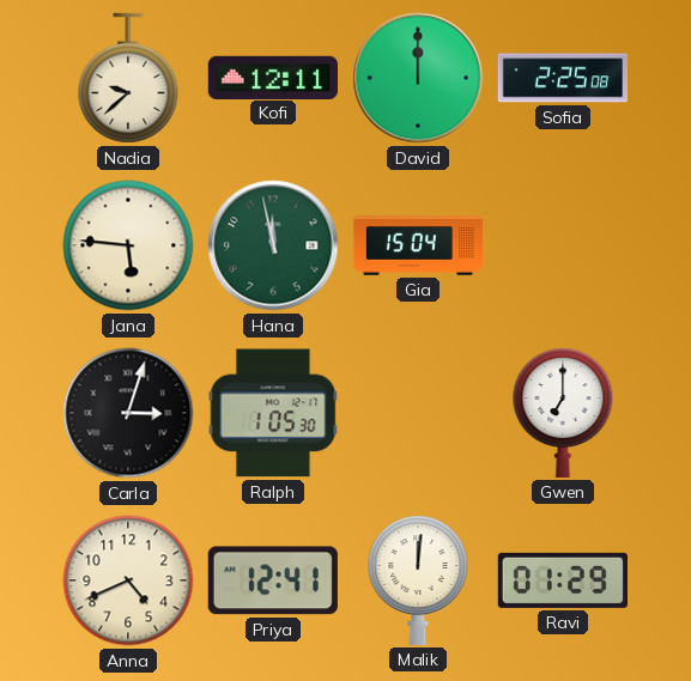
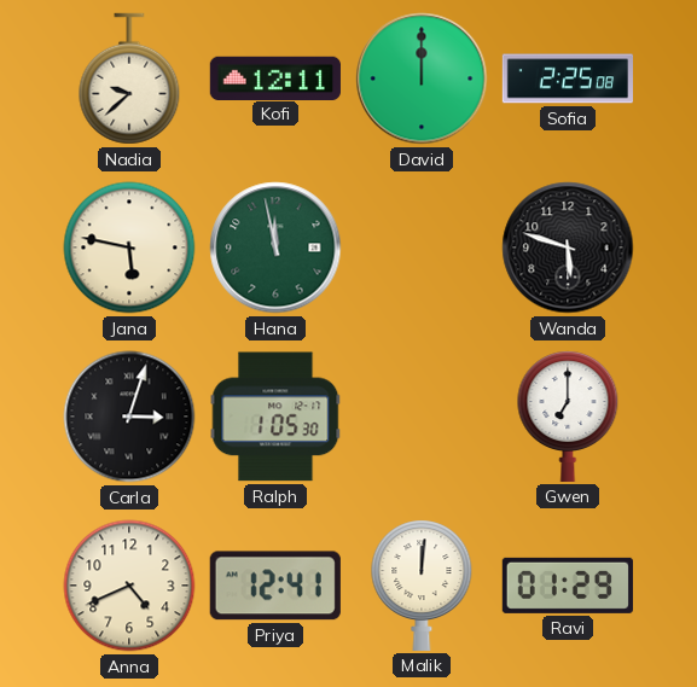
Jana: 5:46 -> 5:47 (129, 248)
Gia: 15:04 -> none (417, 247)
Wanda: none -> 5:48 (568, 248)
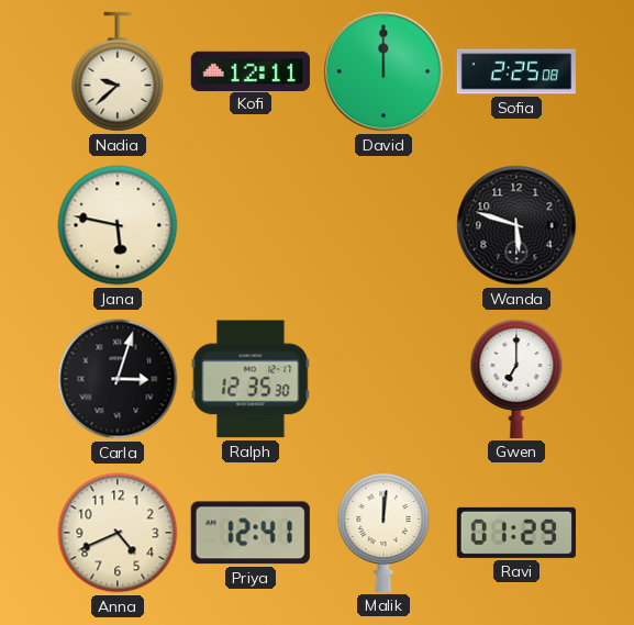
Hana: 11:58 -> none (275, 248)
Ralph: 1:05 -> 12:35 (251, 379)
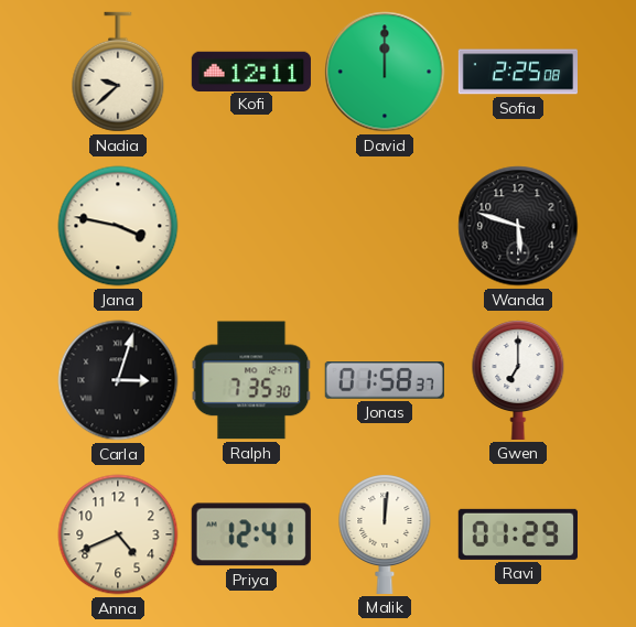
Jana: 5:47 -> 3:47 (118, 226)
Ralph: 12:35 -> 7:35 (251, 380)
Jonas: none -> 01:58 (385, 381)
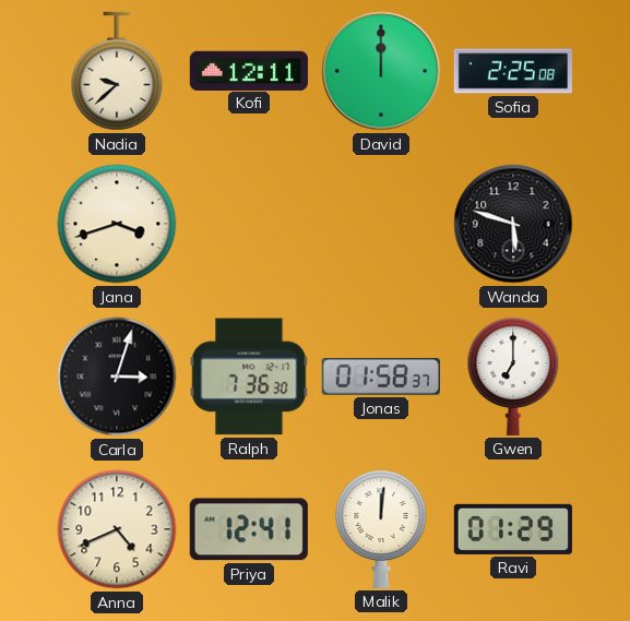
Jana: 3:47 -> 3:42 (117, 224)
Ralph: 7:35 -> 7:36 (249, 377)
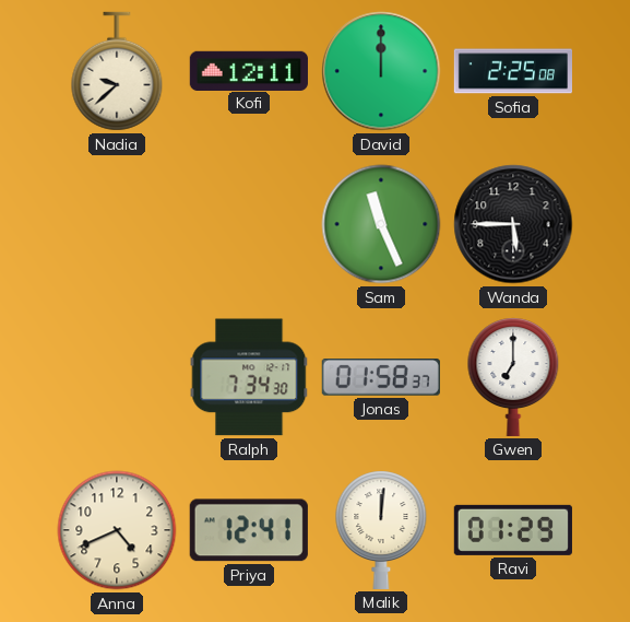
Jana: 3:42 -> none (117, 224)
Sam: none -> 11:26 (381, 224)
Wanda: 5:48 -> 5:45 (513, 224)
Carla: 3:03 -> none (117, 377)
Ralph: 7:36 -> 7:34 (249, 377)
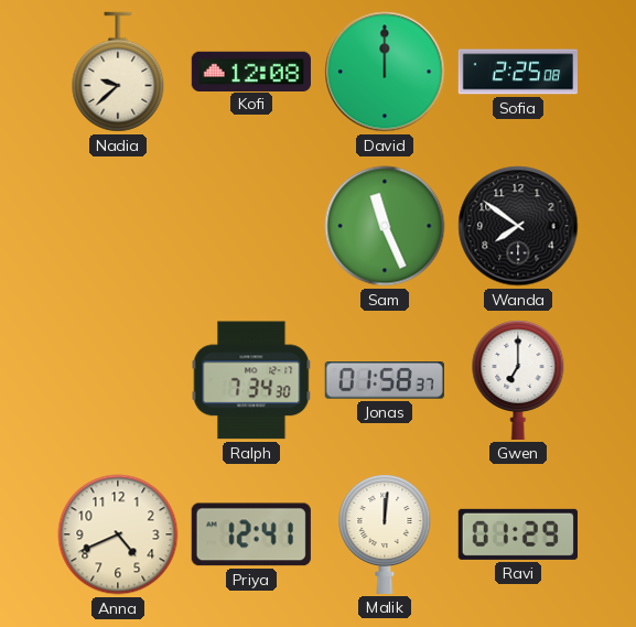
Kofi: 12:11 -> 12:08 (251, 71)
Wanda: 5:45 -> 7:51 (518, 226)
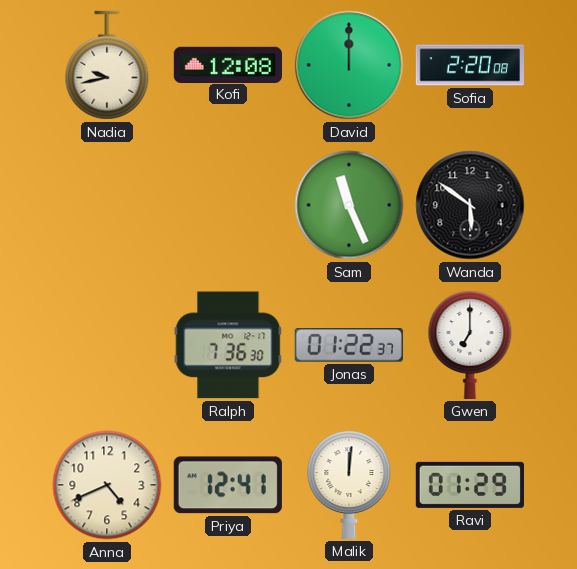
Nadia: 9:38 -> 9:43 (107, 65)
Sofia: 2:25 -> 2:20 (469, 65)
Wanda: 7:51 -> 5:51 (470, 205)
Ralph: 7:34 -> 7:36 (228, 345)
Jonas: 01:58 -> 01:22 (349, 346)
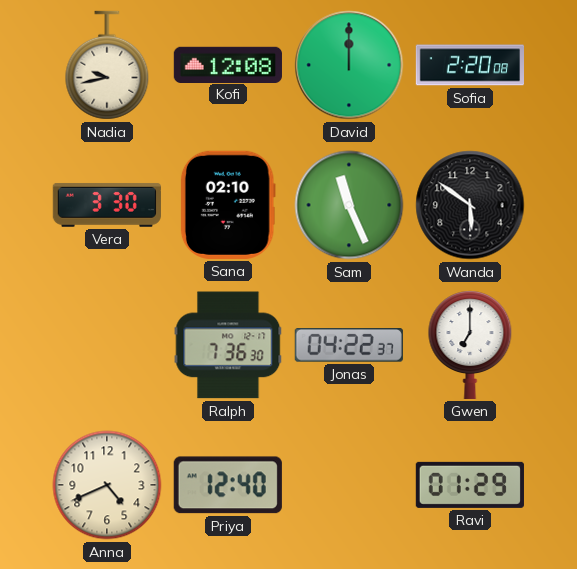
Vera: none -> 3:30 (107, 205)
Sana: none -> 02:10 (228, 205)
Jonas: 01:22 -> 04:22 (349, 346)
Priya: 12:41 -> 12:40 (228, 485)
Malik: 12:01 -> none (349, 485)
